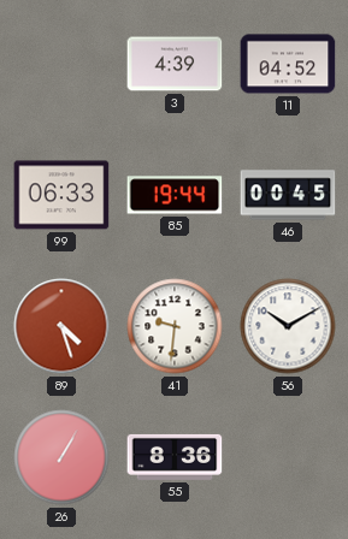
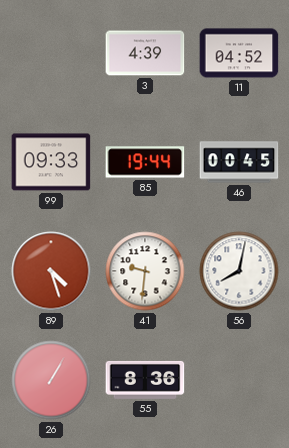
99: 06:33 -> 09:33 (51, 162)
56: 10:10 -> 8:02 (239, 271)
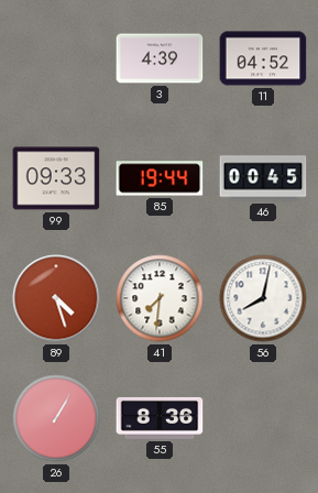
41: 9:31 -> 7:31 (160, 298)
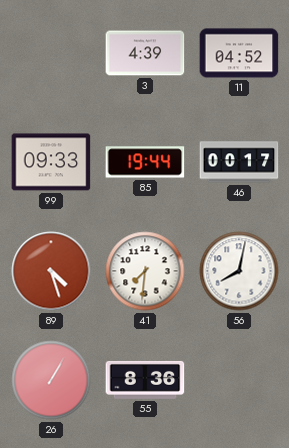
46: 00:45 -> 00:17 (239, 162)
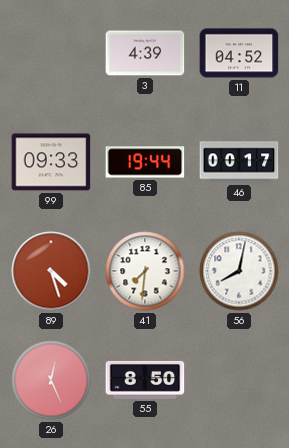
26: 1:05 -> 12:26 (51, 380)
55: 8:36 -> 8:50 (145, 380)
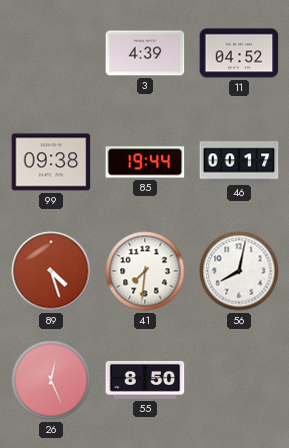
99: 09:33 -> 09:38 (51, 162)
